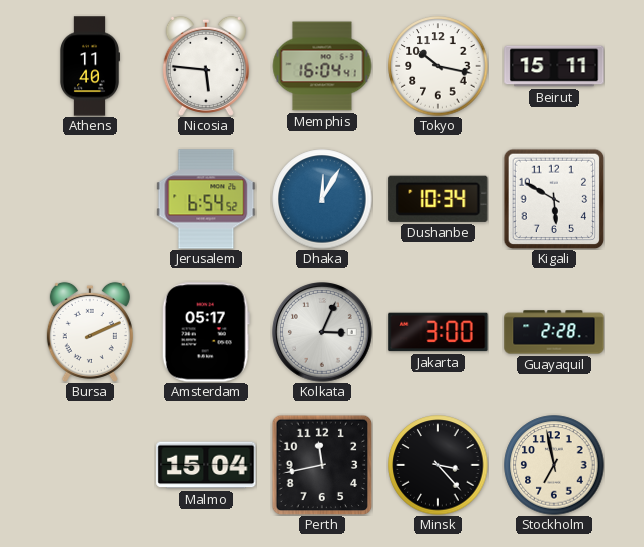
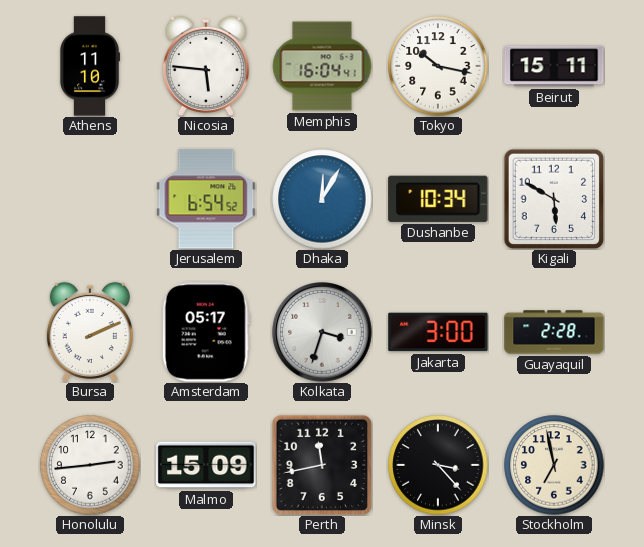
Athens: 11:40 -> 11:10 (89, 66)
Kolkata: 3:04 -> 3:33 (323, 333)
Honolulu: none -> 2:44 (90, 465)
Malmo: 15:04 -> 15:09 (206, 465)
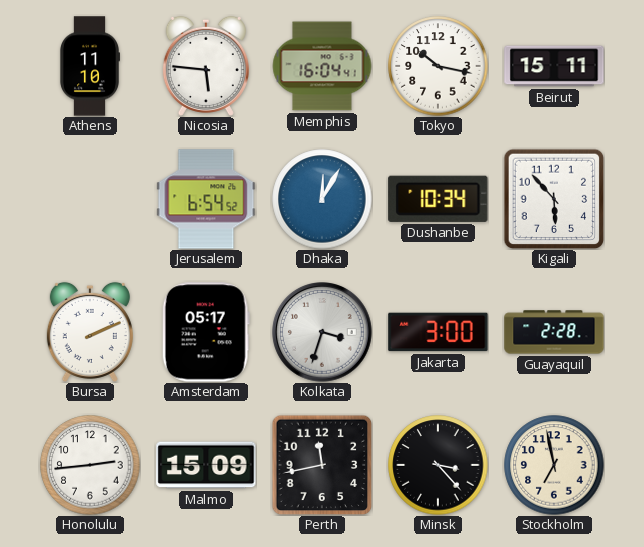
Kigali: 5:50 -> 5:53 (554, 199)
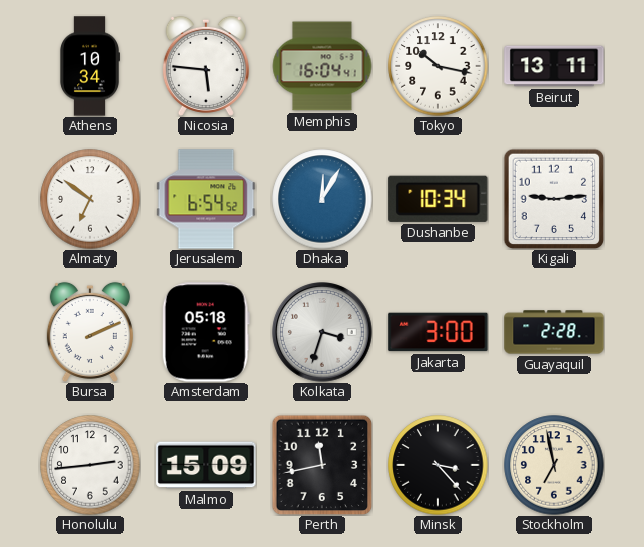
Athens: 11:10 -> 10:34 (89, 66)
Beirut: 15:11 -> 13:11 (554, 66)
Almaty: none -> 6:51 (90, 199)
Kigali: 5:53 -> 9:14 (554, 199)
Amsterdam: 05:17 -> 05:18 (206, 332)
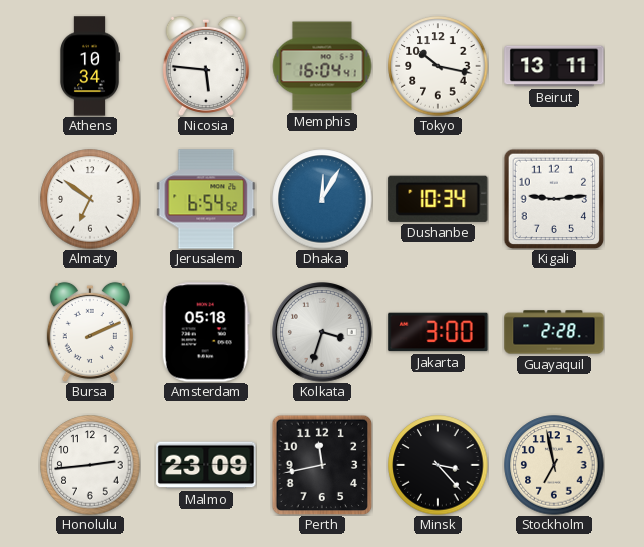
Malmo: 15:09 -> 23:09 (206, 465)
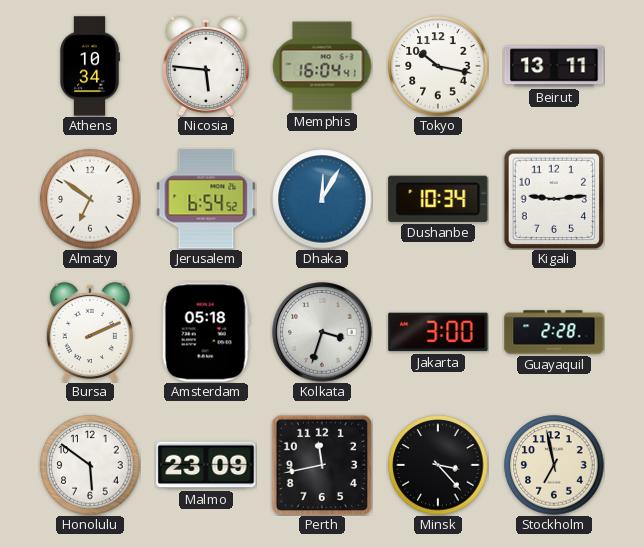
Honolulu: 2:44 -> 5:51 (90, 465)
